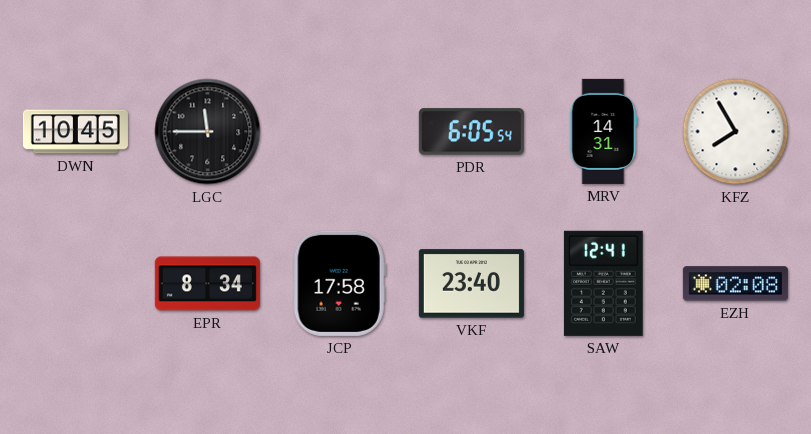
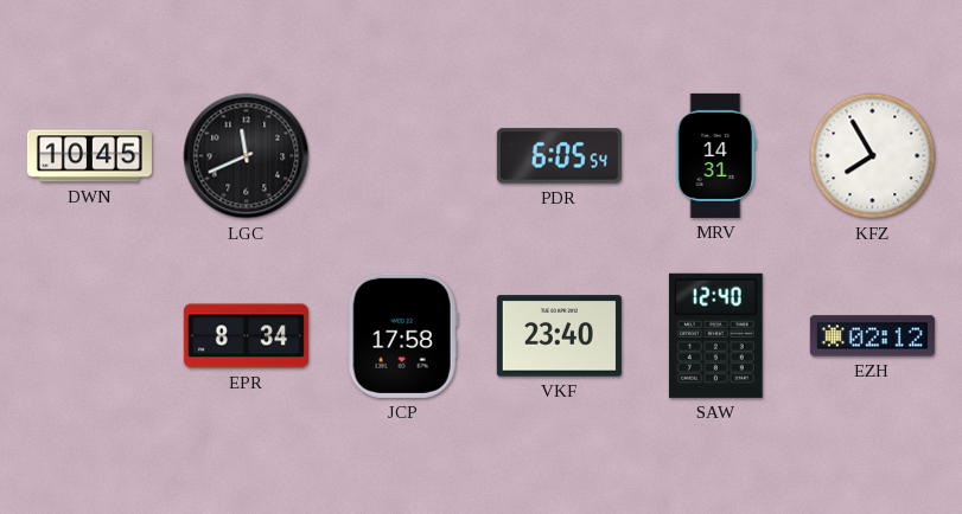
LGC: 11:45 -> 11:41 (247, 156)
SAW: 12:41 -> 12:40 (715, 335)
EZH: 02:08 -> 02:12 (872, 336)
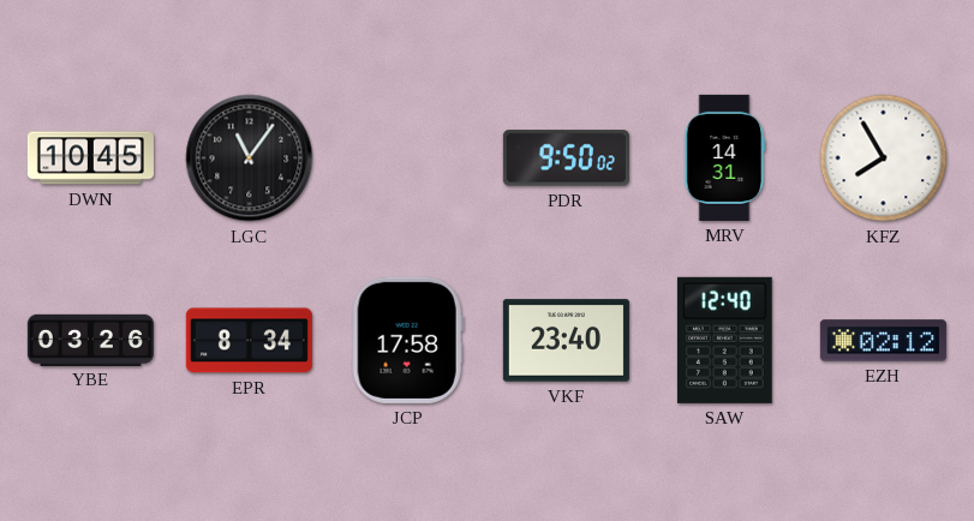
LGC: 11:41 -> 11:06 (250, 158)
PDR: 6:05 -> 9:50 (566, 158)
YBE: none -> 03:26 (90, 340)
